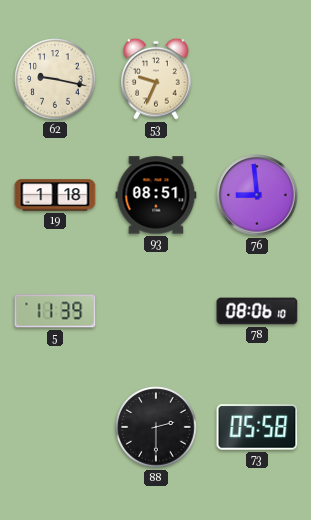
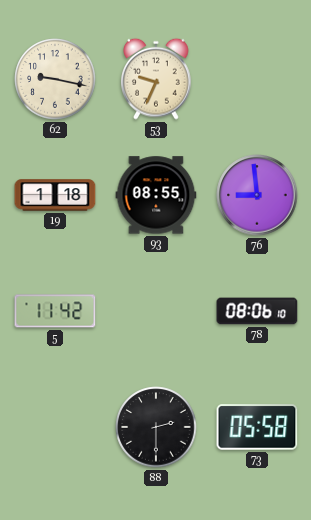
93: 08:51 -> 08:55 (156, 195)
5: 11:39 -> 11:42 (55, 311)
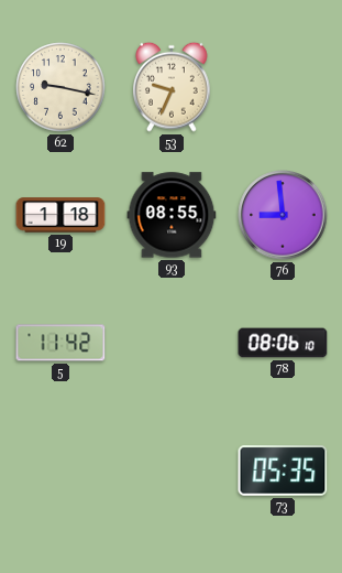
88: 2:30 -> none (156, 427)
73: 05:58 -> 05:35 (283, 471)
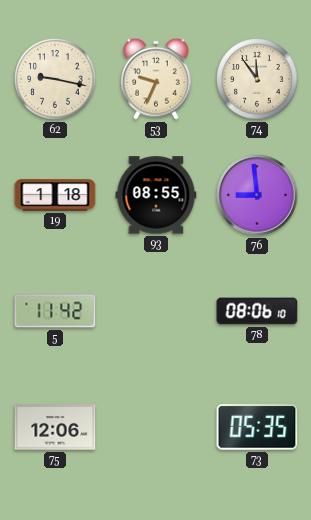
74: none -> 11:54 (257, 79)
75: none -> 12:06 (55, 427)
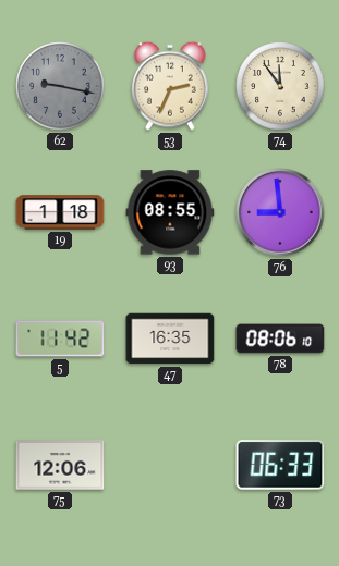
62 dial: cream -> grey (60, 86)
53: 9:34 -> 2:34 (170, 86)
47: none -> 16:35 (170, 339)
73: 05:35 -> 06:33 (280, 465)
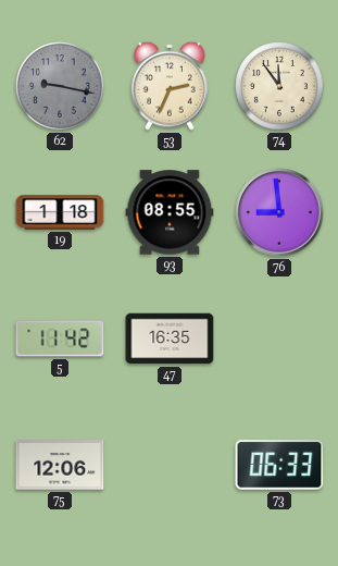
78: 08:06 -> none (280, 339)
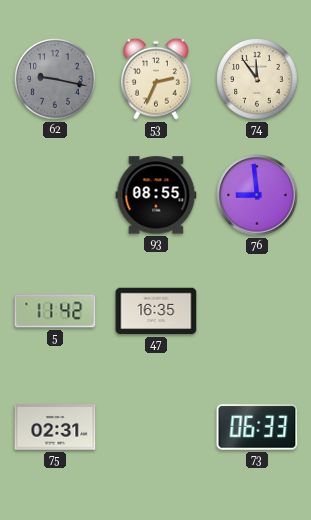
19: 1:18 -> none (60, 212)
75: 12:06 -> 02:31 (55, 427)
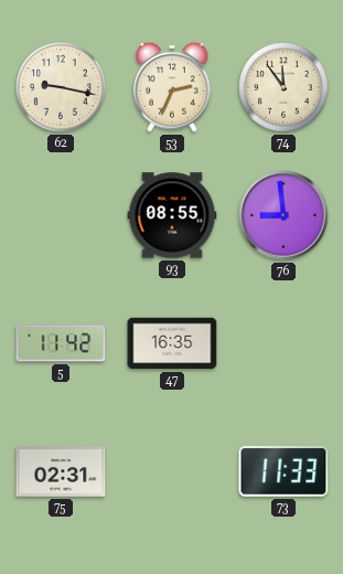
62 dial: grey -> cream (61, 87)
73: 06:33 -> 11:33 (283, 471)
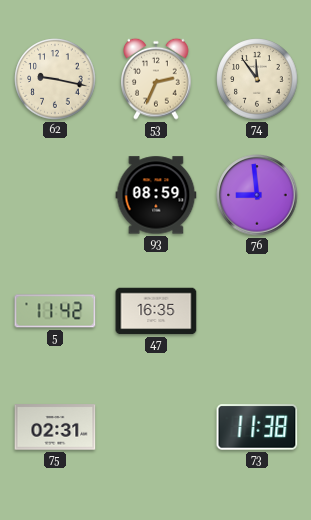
93: 08:55 -> 08:59 (156, 195)
73: 11:33 -> 11:38 (257, 427)
